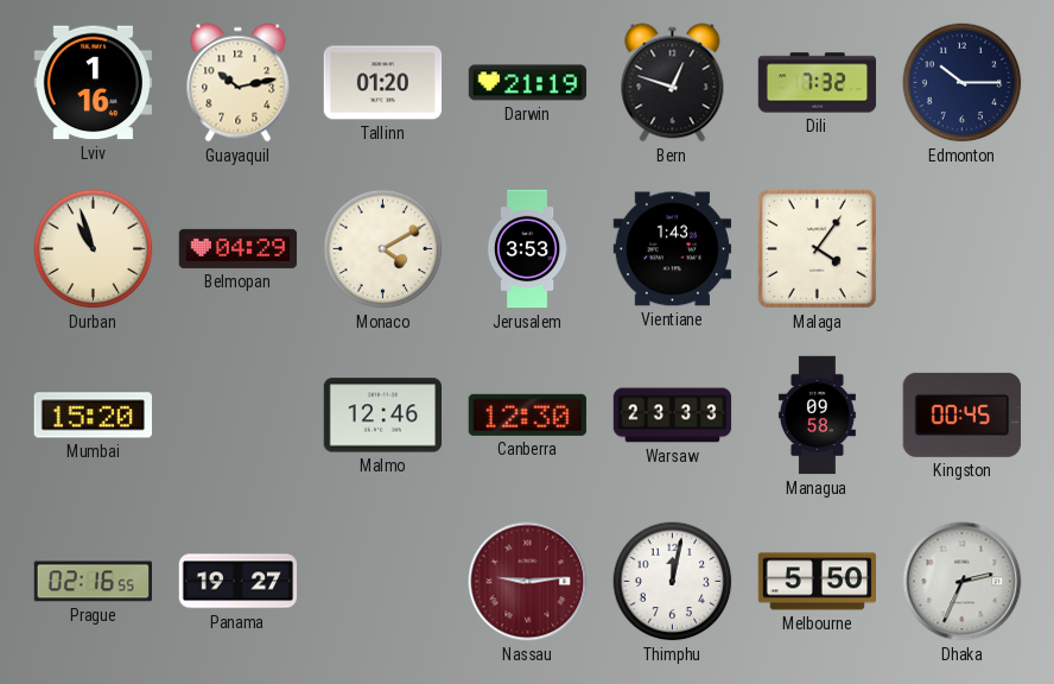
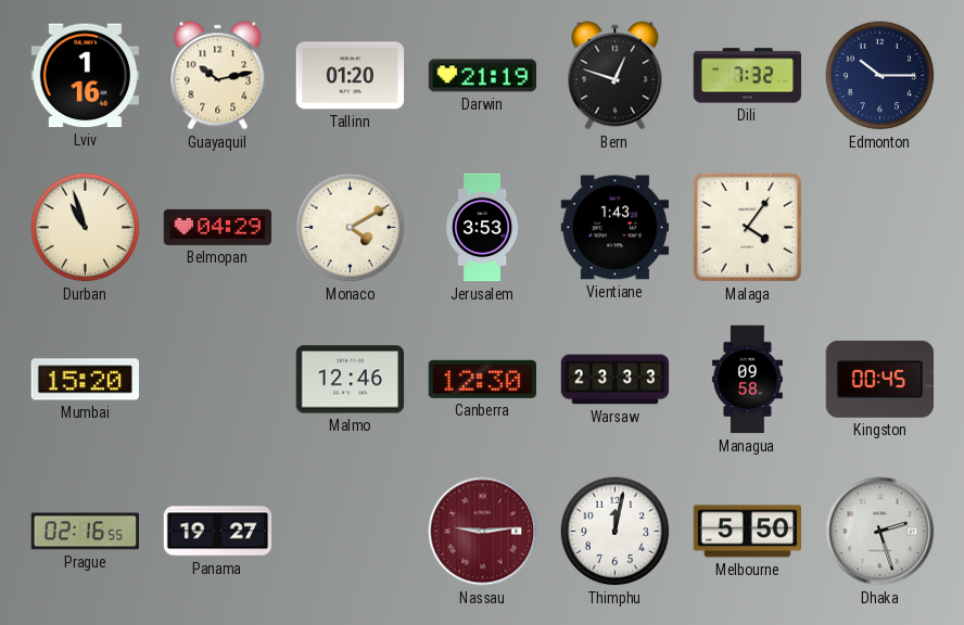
Dhaka: 2:34 -> 2:27 (880, 532)
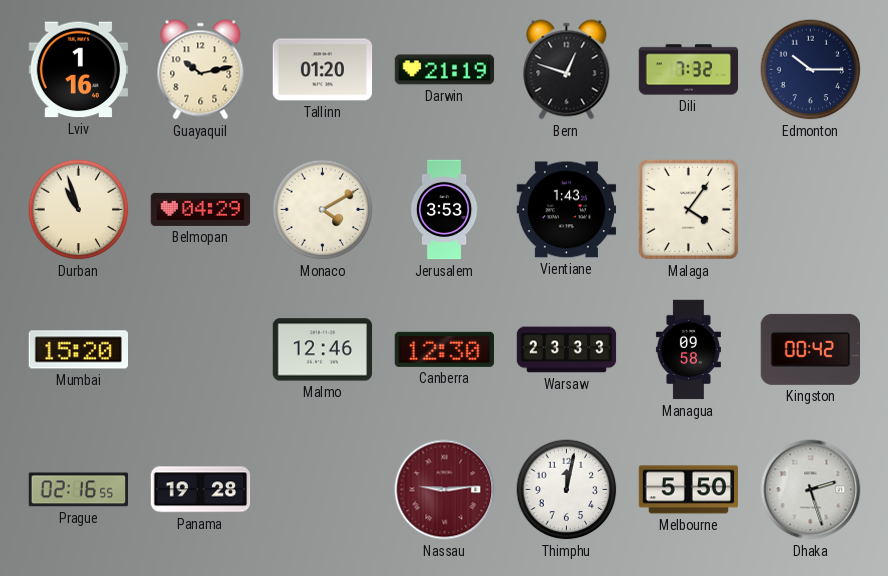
Kingston: 00:45 -> 00:42 (810, 349)
Panama: 19:27 -> 19:28 (201, 490)
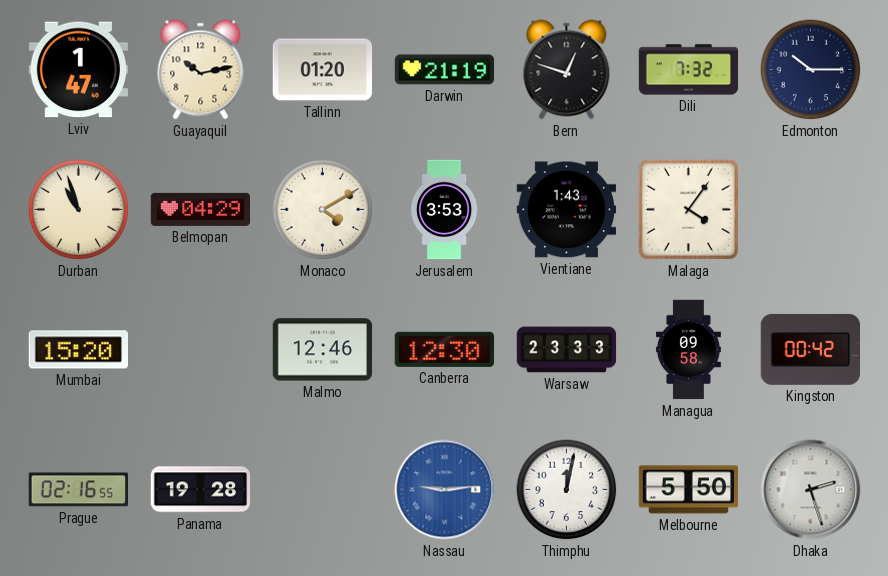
Lviv: 1:16 -> 1:47 (78, 70)
Nassau dial: burgundy -> blue (445, 490)
